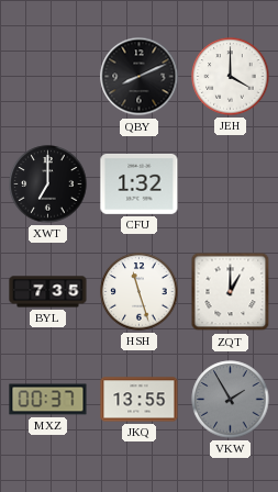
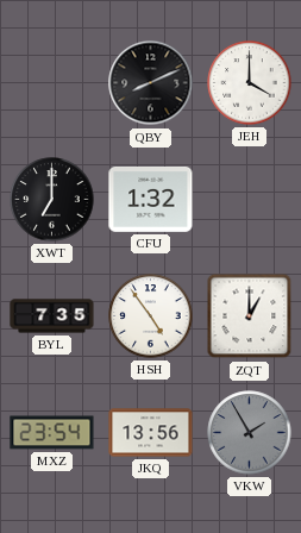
HSH: 11:27 -> 4:54 (151, 316)
MXZ: 00:37 -> 23:54 (52, 433)
JKQ: 13:55 -> 13:56 (151, 433)
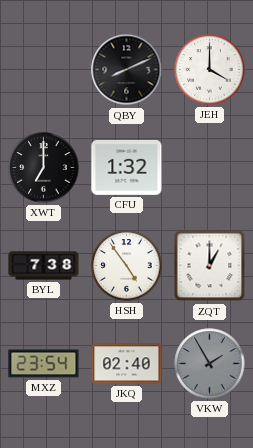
BYL: 7:35 -> 7:38 (44, 266)
JKQ: 13:56 -> 02:40 (127, 364)
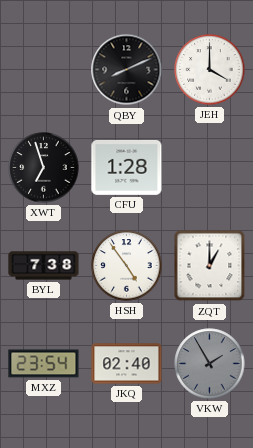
XWT: 7:00 -> 6:57 (44, 168)
CFU: 1:32 -> 1:28 (127, 167)
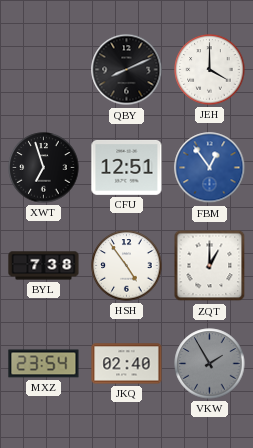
CFU: 1:28 -> 12:51 (127, 167)
FBM: none -> 12:54 (210, 168)
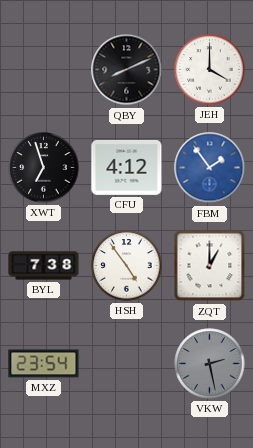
CFU: 12:51 -> 4:12 (127, 167)
FBM: 12:54 -> 1:54 (210, 168)
JKQ: 02:40 -> none (127, 364)
VKW: 1:55 -> 2:28 (210, 364)
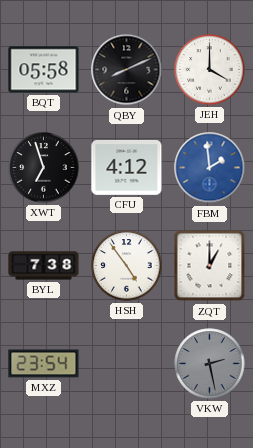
BQT: none -> 05:58 (44, 70)
FBM: 1:54 -> 1:59 (210, 168)
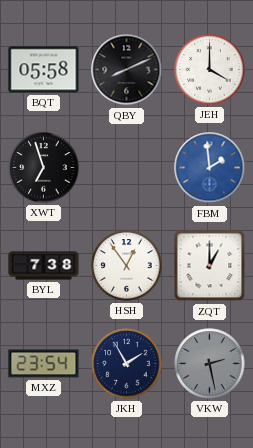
CFU: 4:12 -> none (127, 167)
HSH: 4:54 -> 12:54 (127, 266)
JKH: none -> 1:55 (127, 364)
